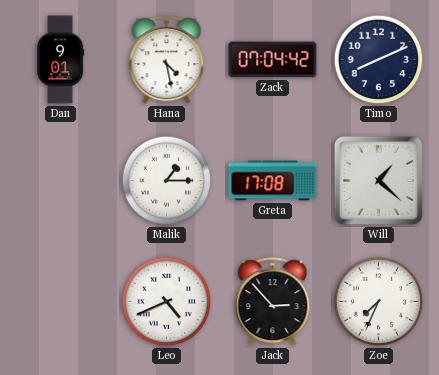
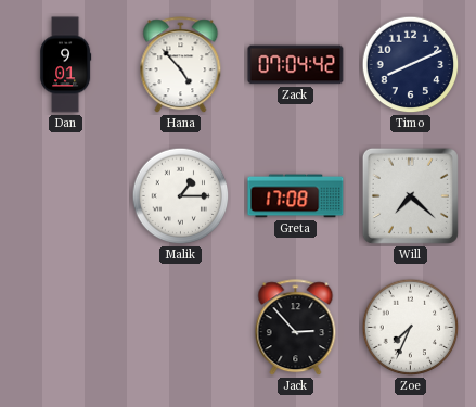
Hana: 4:28 -> 4:53 (181, 65)
Will: 1:22 -> 7:22 (410, 195)
Leo: 4:41 -> none (167, 302)
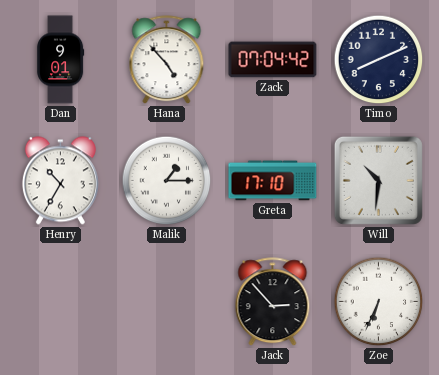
Henry: none -> 10:35 (60, 181)
Greta: 17:08 -> 17:10 (273, 181)
Will: 7:22 -> 10:31 (378, 180)
Zoe: 7:34 -> 6:34 (379, 302)
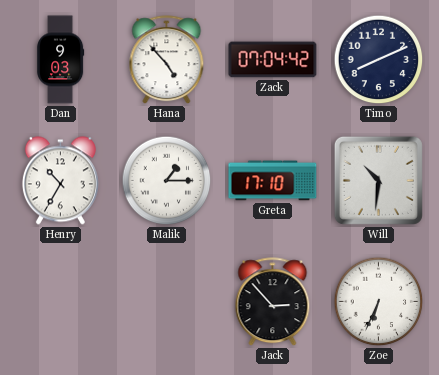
Dan: 9:01 -> 9:03 (60, 60)
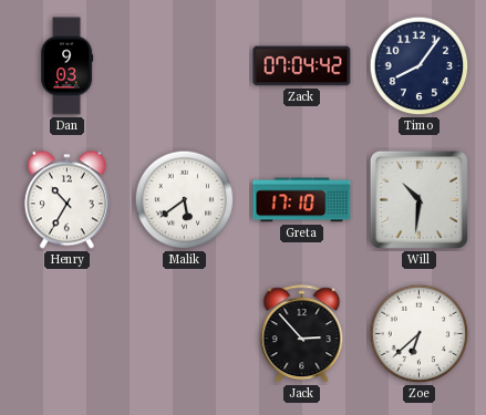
Hana: 4:53 -> none (167, 60)
Timo: 8:11 -> 8:06 (420, 66)
Malik: 1:15 -> 5:39 (185, 200)
Zoe: 6:34 -> 6:38 (420, 334)
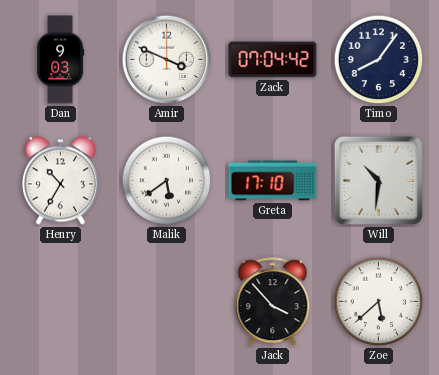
Amir: none -> 3:49 (167, 60)
Jack: 2:53 -> 3:53 (273, 302)
Zoe: 6:38 -> 5:38 (379, 302)
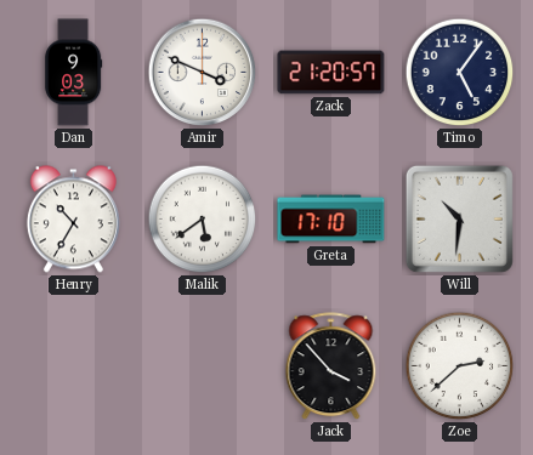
Zack: 07:04 -> 21:20 (331, 73)
Timo: 8:06 -> 5:06 (460, 73)
Zoe: 5:38 -> 2:38 (460, 366)
